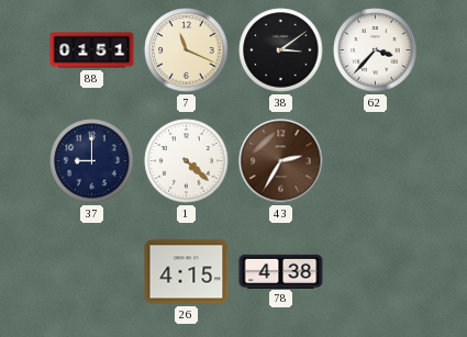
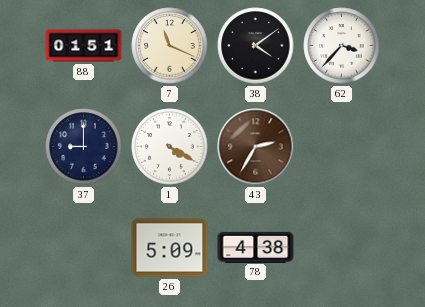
38: 3:09 -> 4:09 (256, 46)
1: 4:22 -> 4:20 (170, 147)
26: 4:15 -> 5:09 (170, 248)
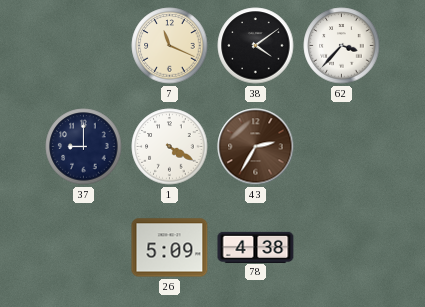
88: 01:51 -> none (84, 46)
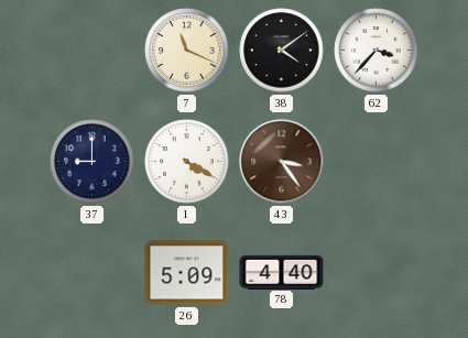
43: 2:35 -> 3:24 (282, 162)
78: 4:38 -> 4:40 (282, 272)
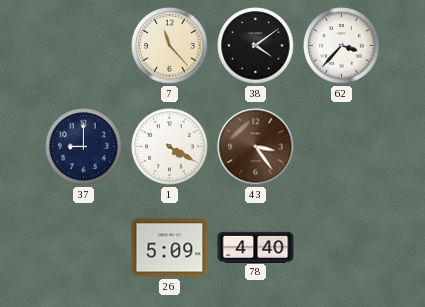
7: 11:19 -> 11:23 (170, 46)
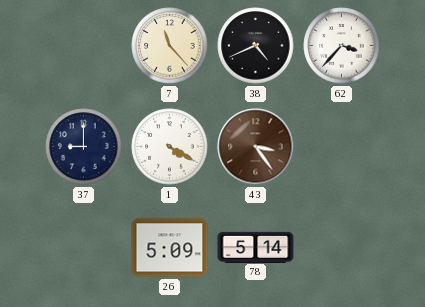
38: 4:09 -> 4:41 (256, 46)
78: 4:40 -> 5:14 (256, 247)
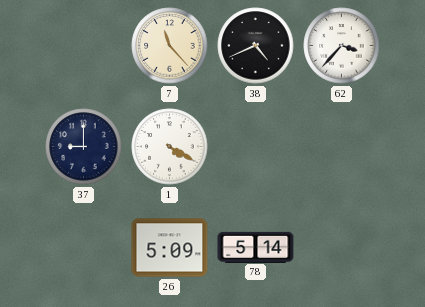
43: 3:24 -> none (256, 147)
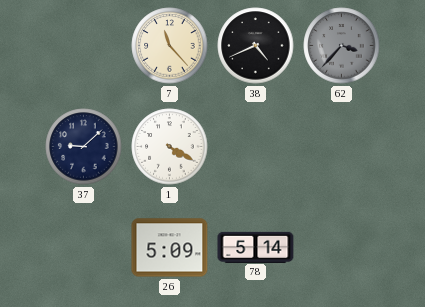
62 dial: white -> grey (342, 46)
37: 9:00 -> 9:08 (84, 147)
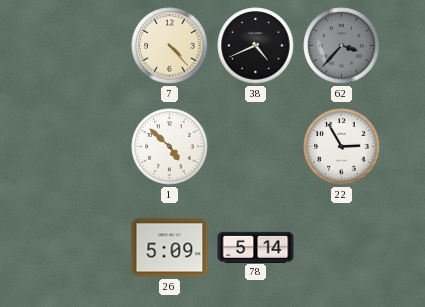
7: 11:23 -> 4:23 (170, 46)
37: 9:08 -> none (84, 147)
1: 4:20 -> 4:52 (170, 147)
22: none -> 2:55 (342, 147)
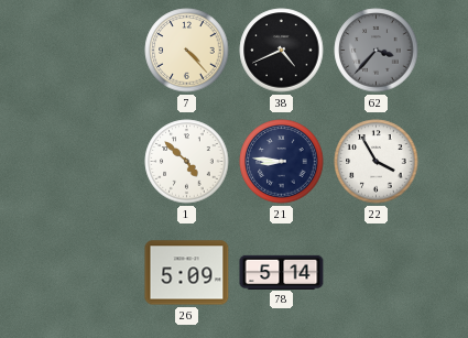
21: none -> 8:46 (282, 162)
22: 2:55 -> 3:55 (377, 162)
